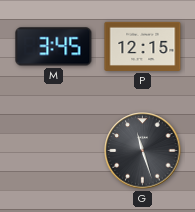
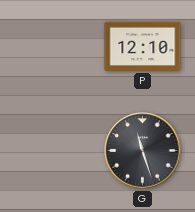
M: 3:45 -> none (54, 47)
P: 12:15 -> 12:10 (143, 46)
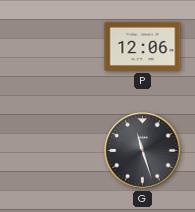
P: 12:10 -> 12:06 (143, 46)
